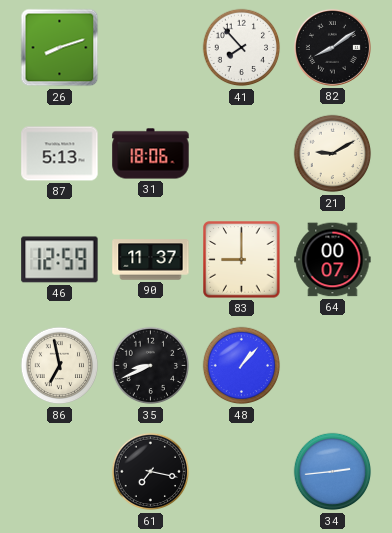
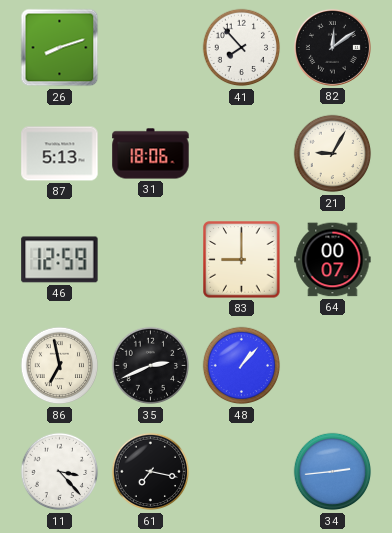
82: 8:09 -> 12:09 (332, 47)
21: 9:10 -> 9:05 (333, 154)
90: 11:37 -> none (151, 260)
35: 8:41 -> 2:41 (151, 366)
11: none -> 3:23 (60, 472)
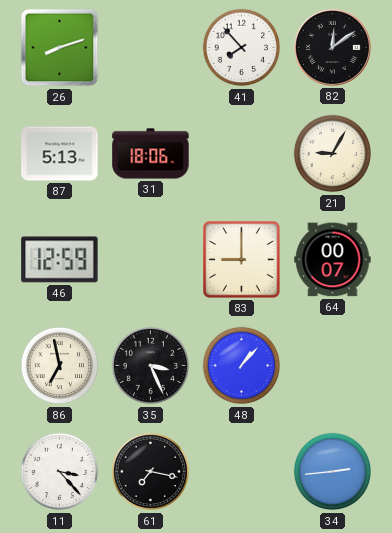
35: 2:41 -> 3:26 (151, 366)
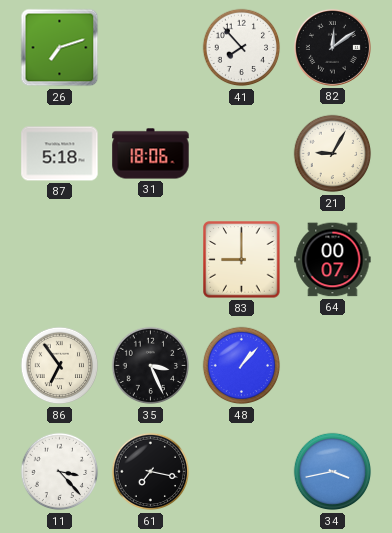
26: 8:12 -> 7:12 (60, 48)
87: 5:13 -> 5:18 (60, 154)
46: 12:59 -> none (60, 260)
86: 6:58 -> 6:54 (60, 366)
34: 2:44 -> 3:43 (333, 472)
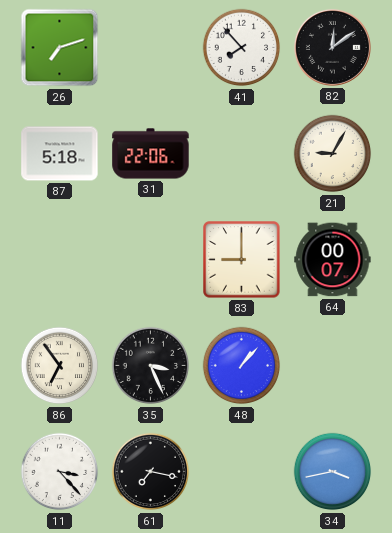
31: 18:06 -> 22:06 (151, 154)
